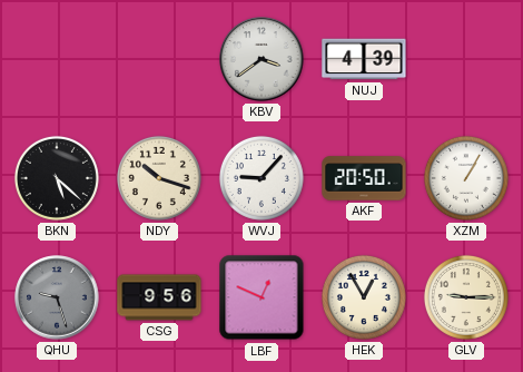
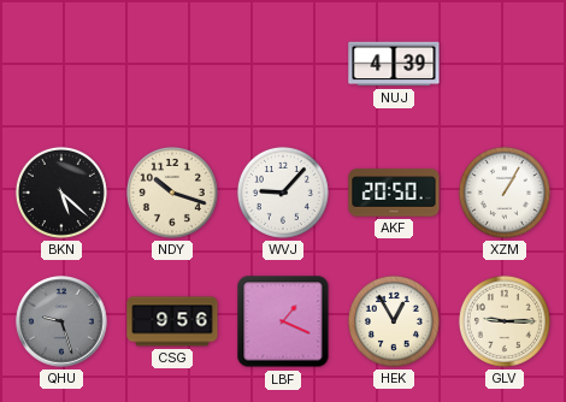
KBV: 3:39 -> none (261, 59)
LBF: 12:49 -> 1:19 (283, 321)
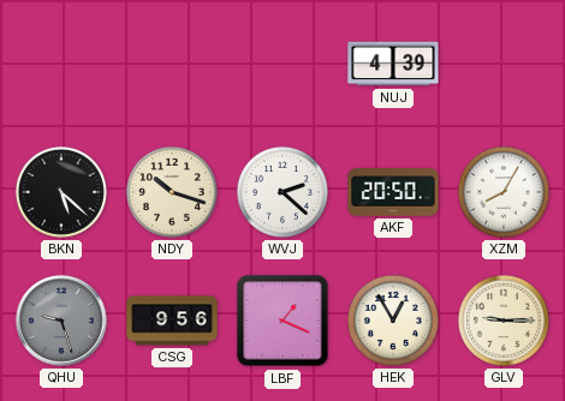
WVJ: 9:07 -> 2:22 (282, 192)
XZM: 1:05 -> 8:05 (504, 192)
